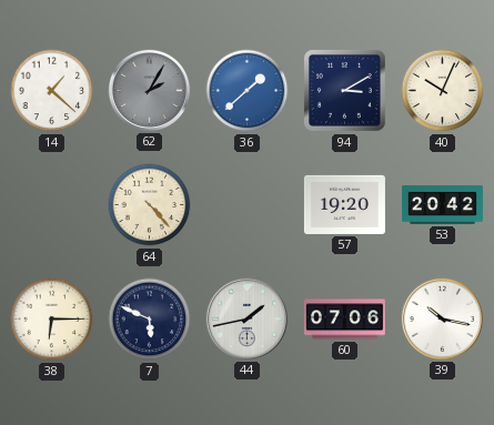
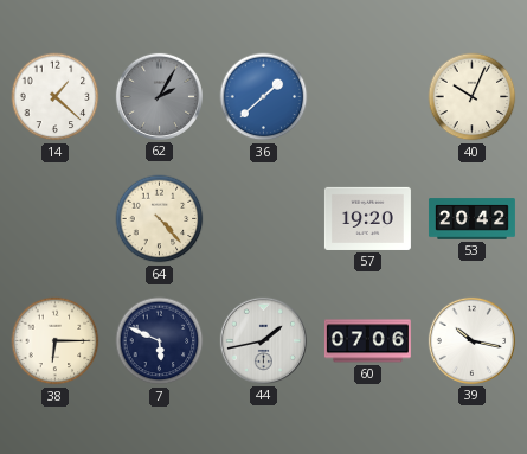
94: 3:10 -> none (345, 91)
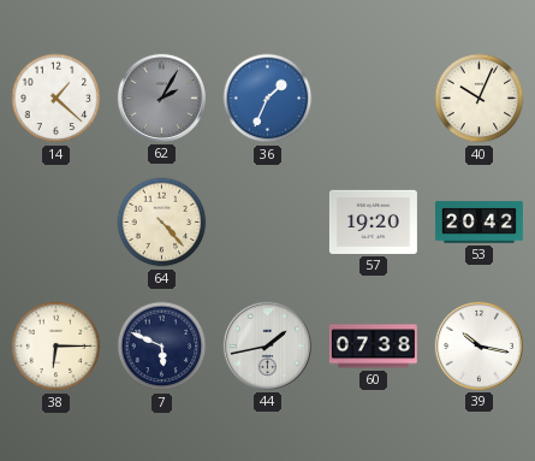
36: 1:38 -> 1:34 (268, 99)
60: 07:06 -> 07:38 (373, 347)
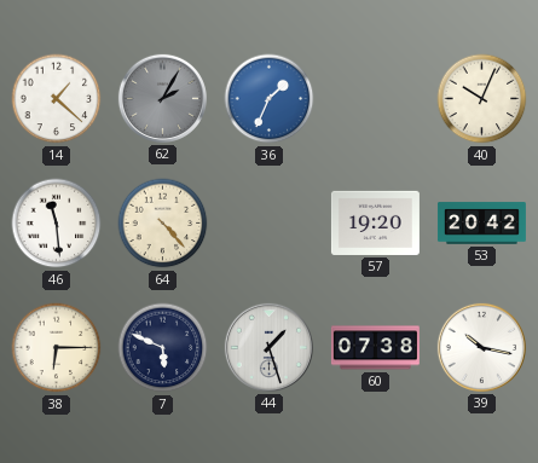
46: none -> 11:29 (57, 224)
44: 1:43 -> 1:27 (268, 347)
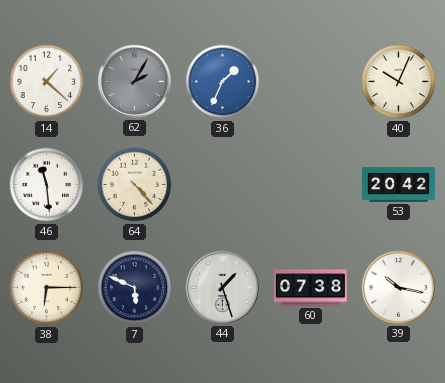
57: 19:20 -> none (375, 222)
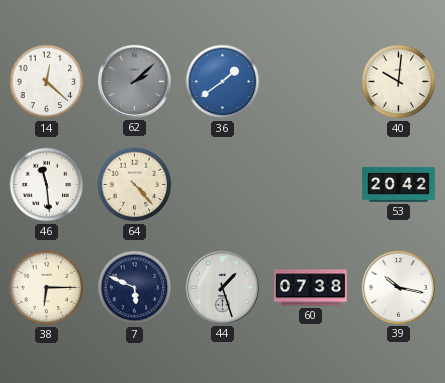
14: 1:22 -> 12:22 (47, 82)
62: 2:05 -> 2:08 (134, 81)
36: 1:34 -> 1:39 (223, 82)
40: 10:04 -> 10:01 (399, 82)
